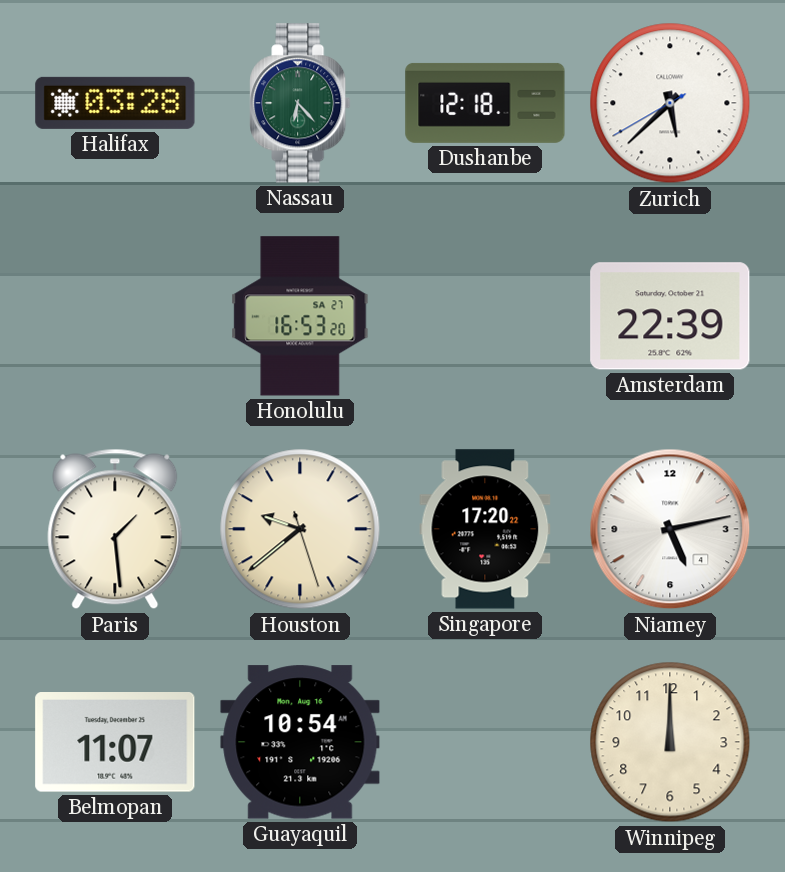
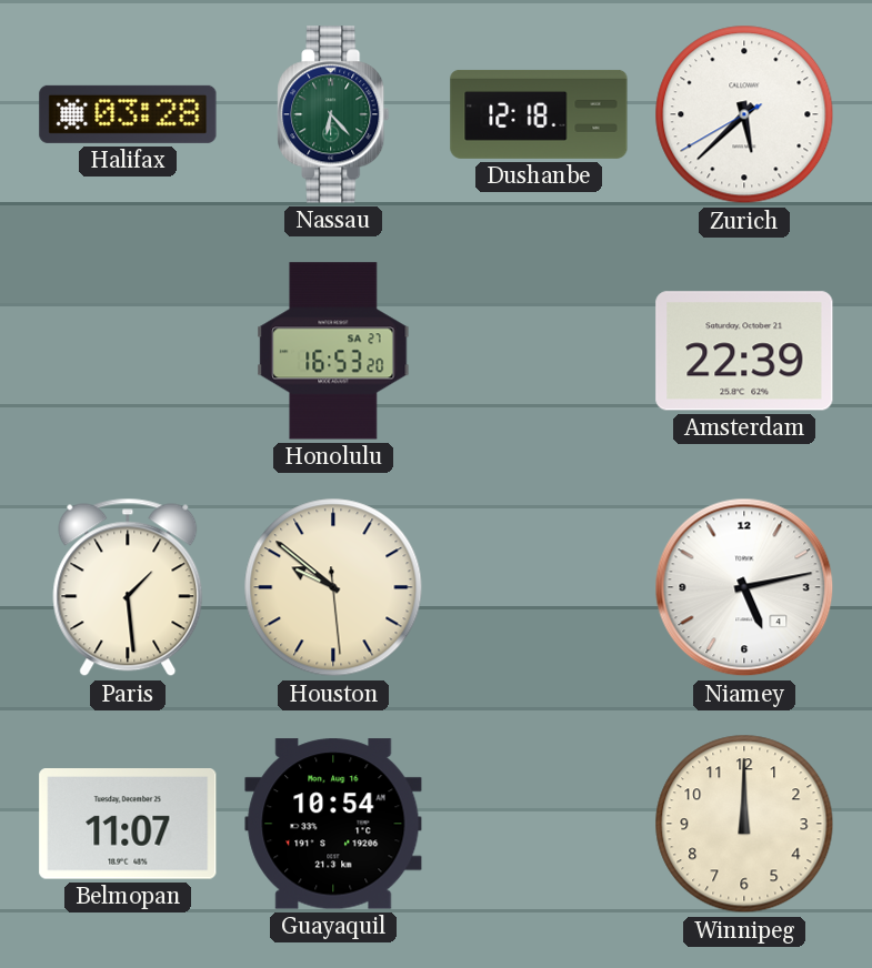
Houston: 9:38 -> 9:51 (333, 587)
Singapore: 17:20 -> none (485, 529)
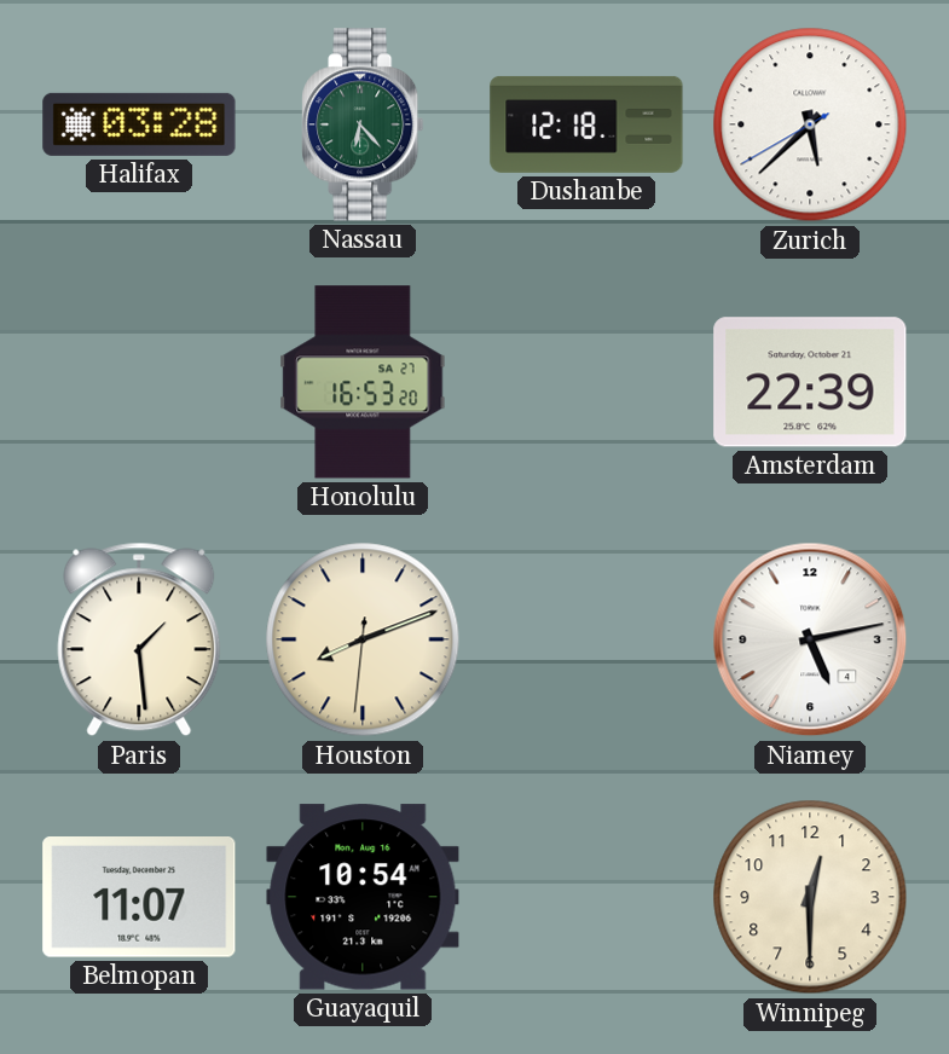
Houston: 9:51 -> 8:11 (363, 639)
Winnipeg: 12:00 -> 12:30 (810, 897)
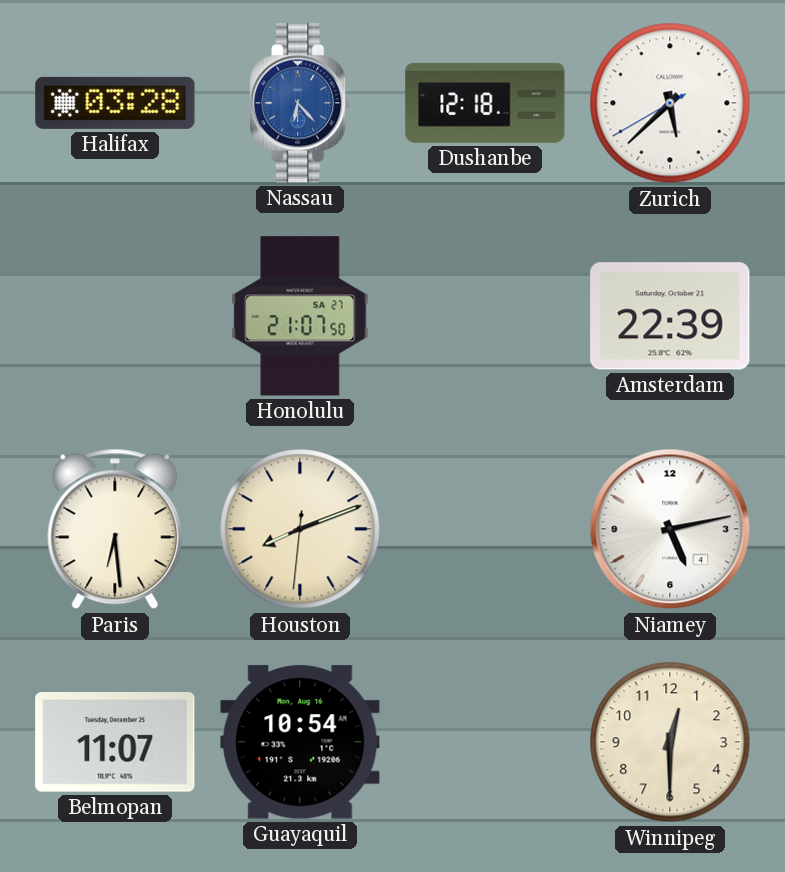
Nassau dial: green -> blue (300, 103)
Honolulu: 16:53 -> 21:07 (300, 316)
Paris: 1:29 -> 6:29 (115, 529)
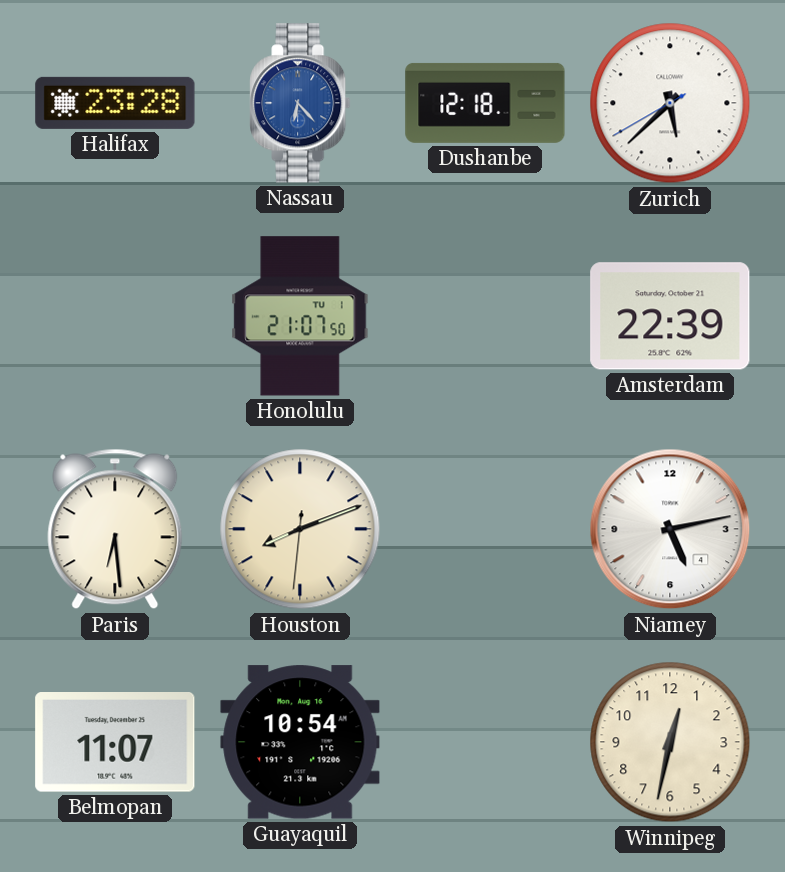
Halifax: 03:28 -> 23:28 (115, 103)
Honolulu date: SA 27 -> TU 1 (300, 316)
Winnipeg: 12:30 -> 12:32 (670, 742)
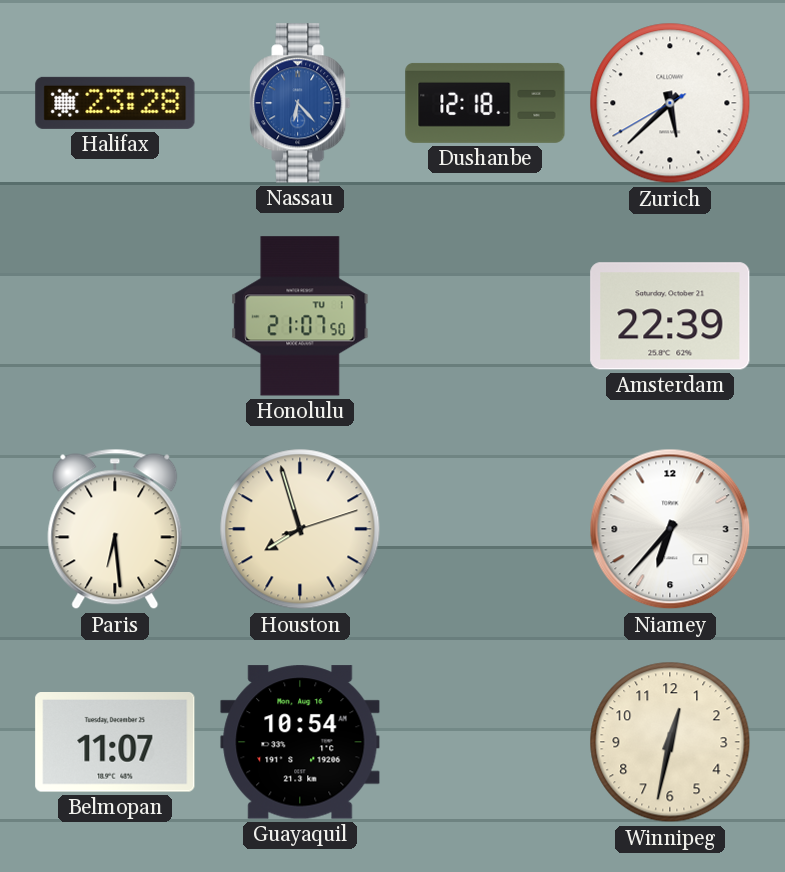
Houston: 8:11 -> 7:57 (300, 529)
Niamey: 5:13 -> 6:37 (670, 529)
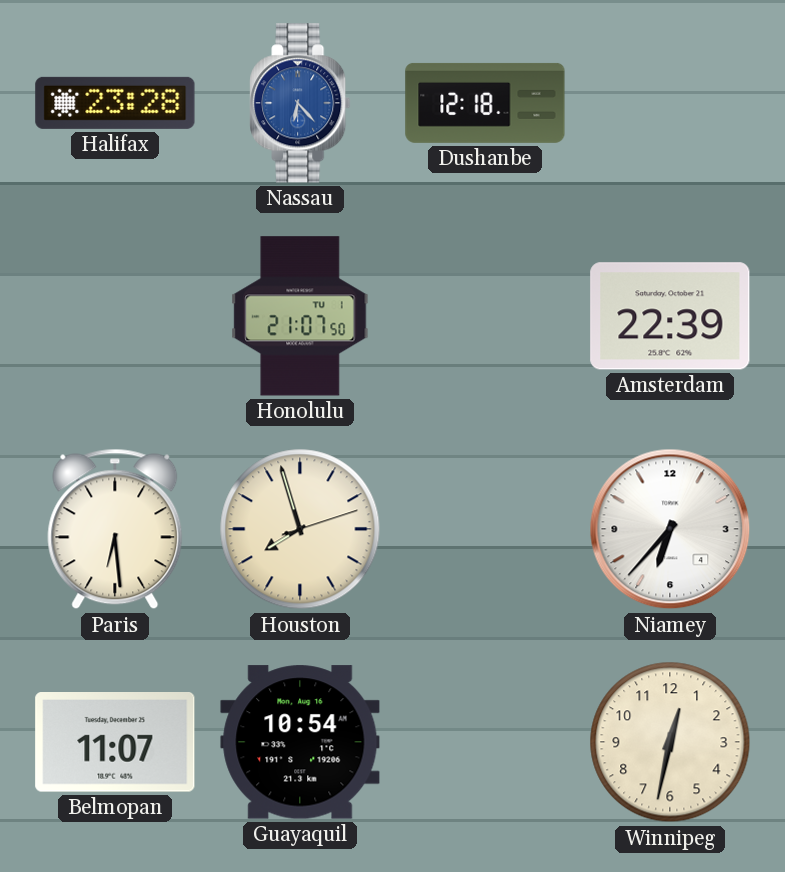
Zurich: 5:37 -> none (670, 103)
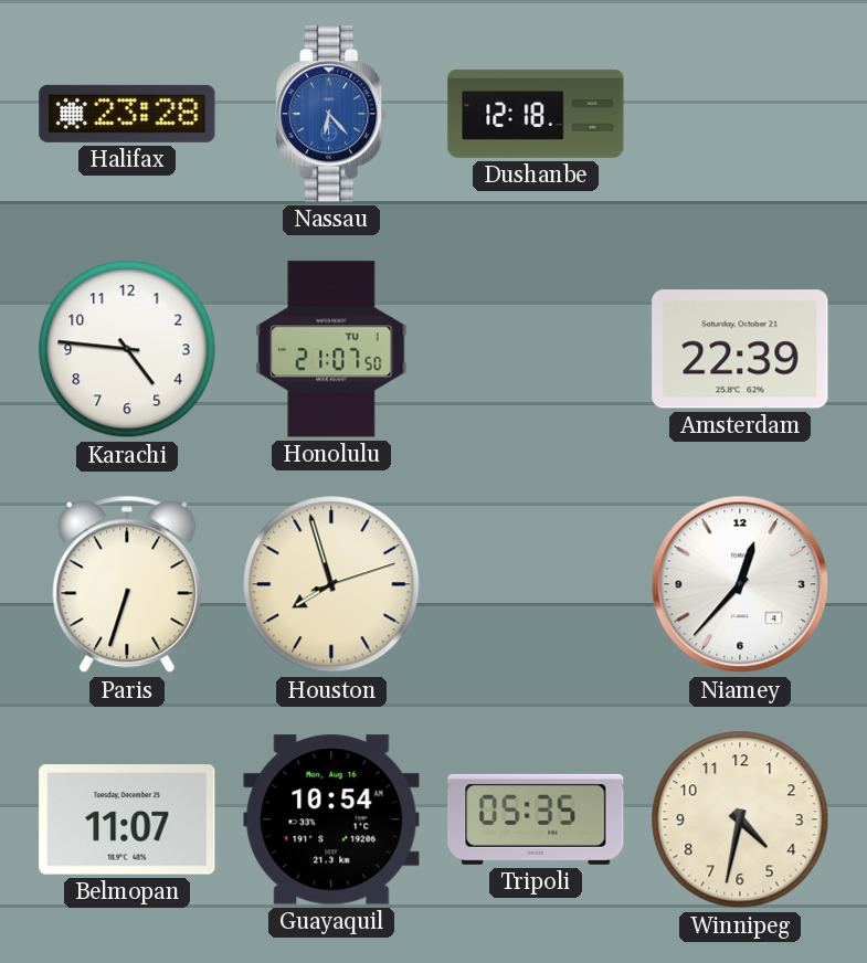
Karachi: none -> 4:46 (127, 349)
Paris: 6:29 -> 6:33 (127, 584)
Niamey: 6:37 -> 12:37 (740, 584)
Tripoli: none -> 05:35 (536, 819)
Winnipeg: 12:32 -> 4:32 (740, 819)
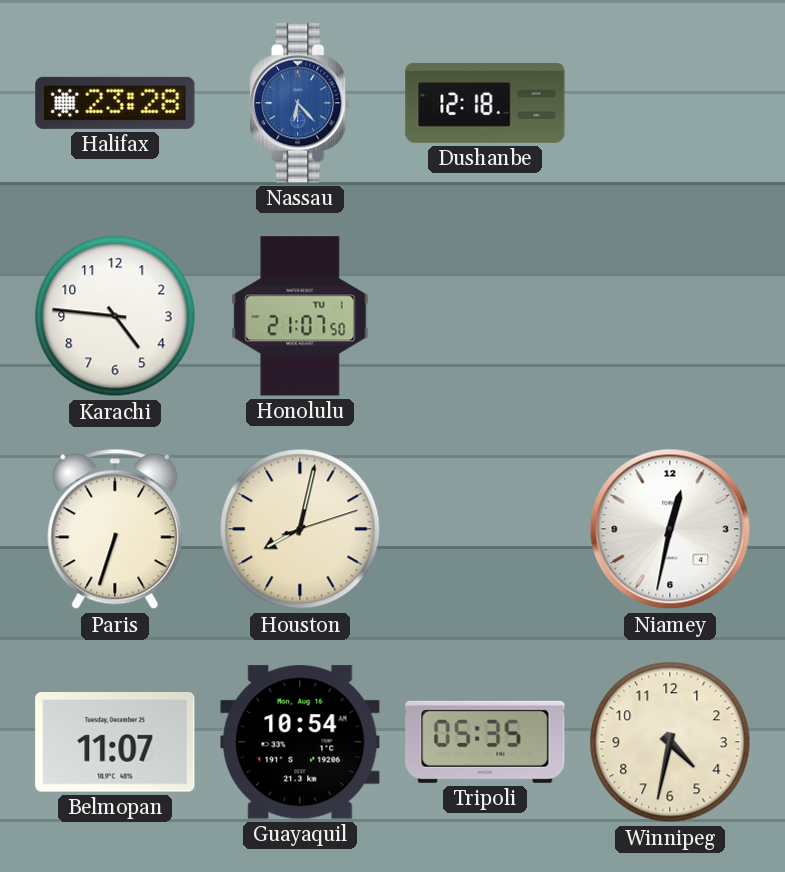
Amsterdam: 22:39 -> none (740, 349)
Houston: 7:57 -> 8:02 (300, 529)
Niamey: 12:37 -> 12:32 (670, 529)
